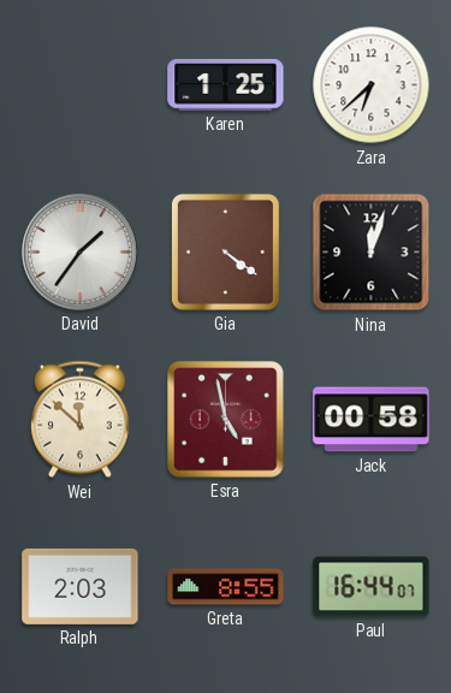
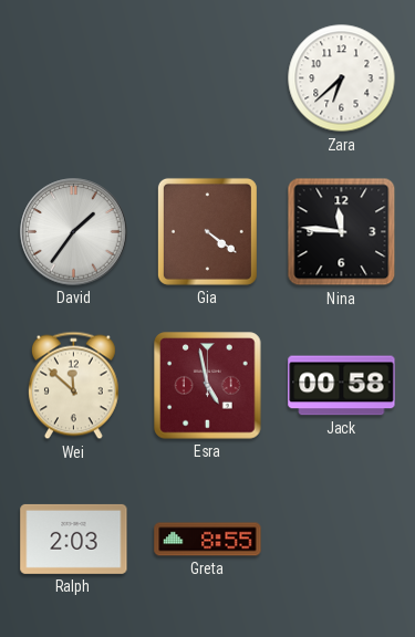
Karen: 1:25 -> none (226, 85)
Nina: 12:03 -> 11:46 (342, 232)
Paul: 16:44 -> none (372, 587)
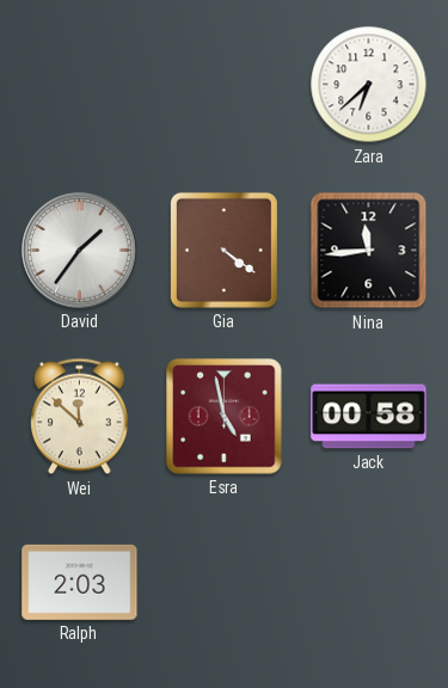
Nina: 11:46 -> 11:44 (369, 251)
Greta: 8:55 -> none (208, 540)
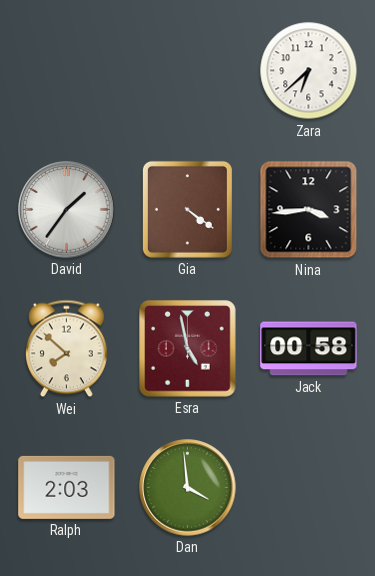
Nina: 11:44 -> 3:44 (309, 210)
Wei: 11:52 -> 7:52 (66, 349)
Dan: none -> 3:59 (188, 488)
